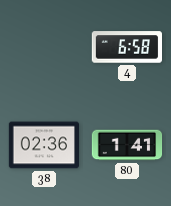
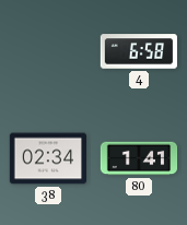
38: 02:36 -> 02:34 (48, 158)
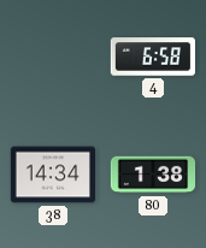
38: 02:34 -> 14:34 (53, 175)
80: 1:41 -> 1:38 (153, 175)
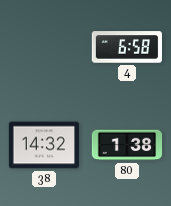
38: 14:34 -> 14:32 (44, 145)
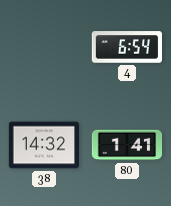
4: 6:58 -> 6:54 (126, 47)
80: 1:38 -> 1:41 (127, 145)
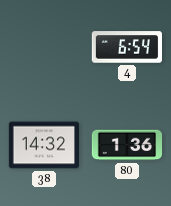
80: 1:41 -> 1:36 (127, 145)
